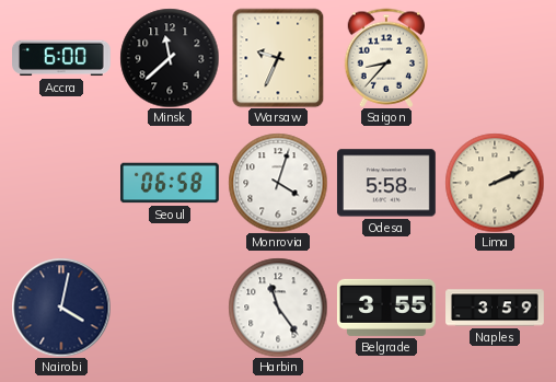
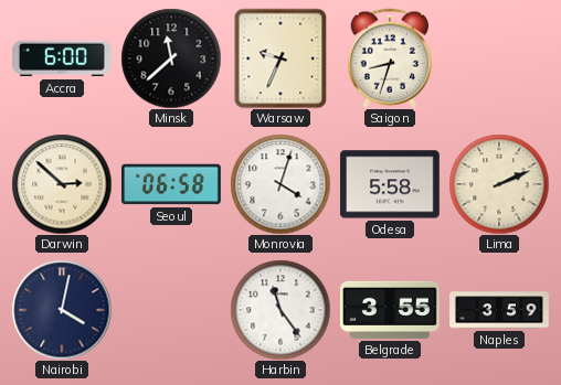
Saigon: 8:37 -> 8:33 (390, 58)
Darwin: none -> 2:52 (62, 184)
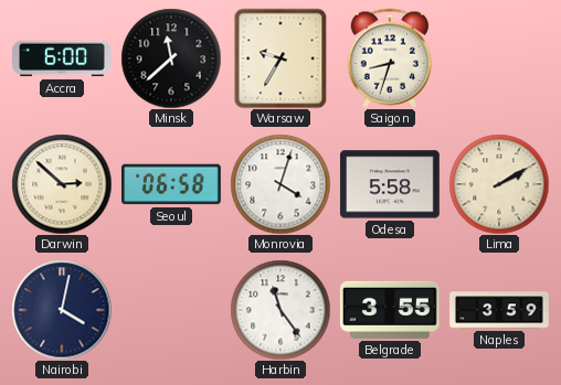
Warsaw: 9:34 -> 9:35 (280, 58)
Lima: 2:11 -> 2:10 (499, 184)
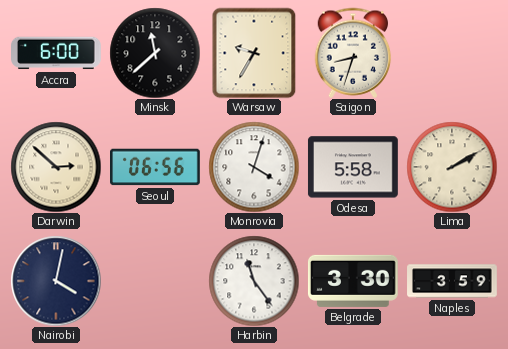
Seoul: 06:58 -> 06:56 (156, 167)
Belgrade: 3:55 -> 3:30 (353, 281)
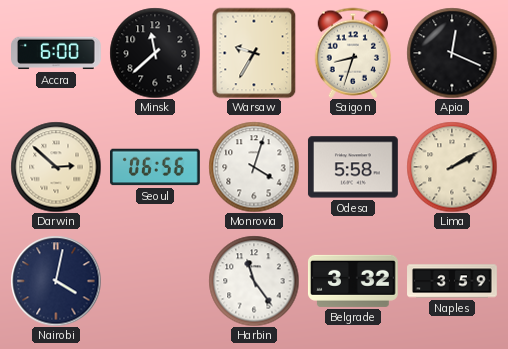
Apia: none -> 12:19 (452, 53)
Belgrade: 3:30 -> 3:32 (353, 281)
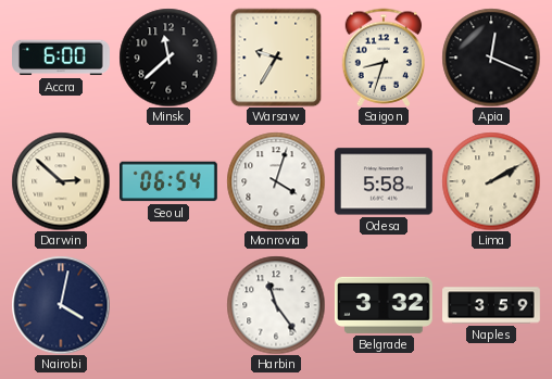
Seoul: 06:56 -> 06:54 (170, 181)
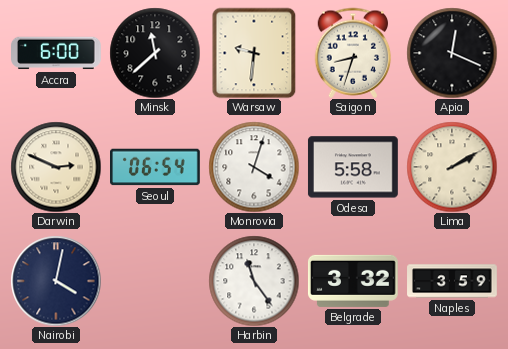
Warsaw: 9:35 -> 9:31 (254, 53)
Darwin: 2:52 -> 2:49 (56, 167)
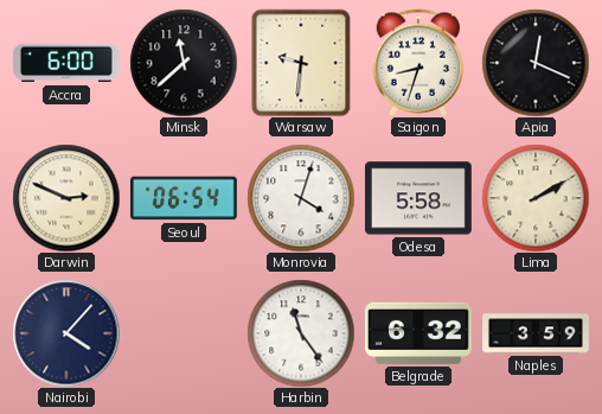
Nairobi: 4:02 -> 4:07 (66, 333)
Belgrade: 3:32 -> 6:32 (418, 333)
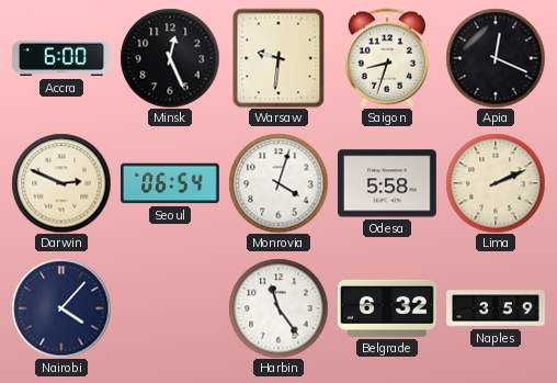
Minsk: 11:38 -> 12:26 (170, 58)
Lima: 2:10 -> 2:11 (496, 183)
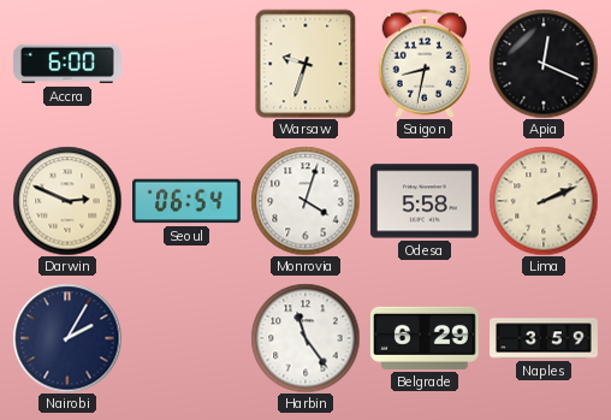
Minsk: 12:26 -> none (170, 58)
Warsaw: 9:31 -> 9:33 (305, 64)
Saigon: 8:33 -> 8:32 (425, 64)
Nairobi: 4:07 -> 2:05 (67, 338)
Belgrade: 6:32 -> 6:29 (425, 338)
